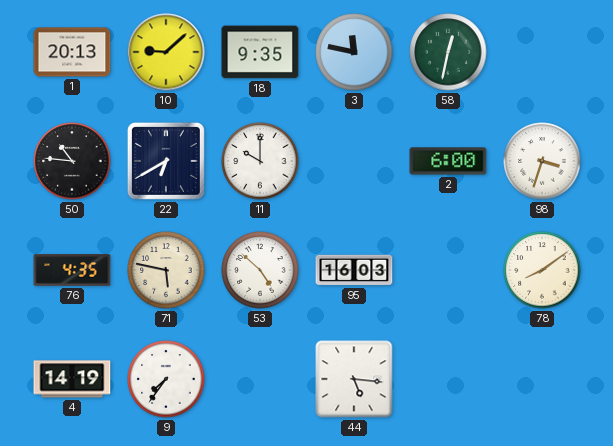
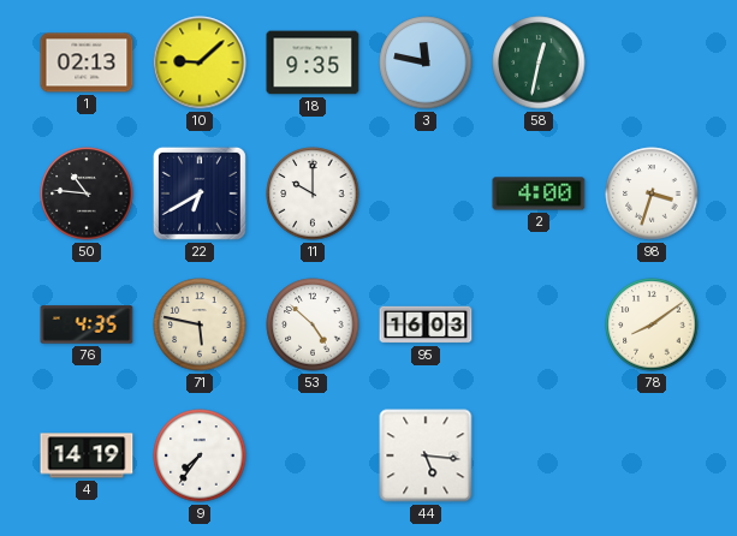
1: 20:13 -> 02:13 (87, 62)
2: 6:00 -> 4:00 (539, 193)
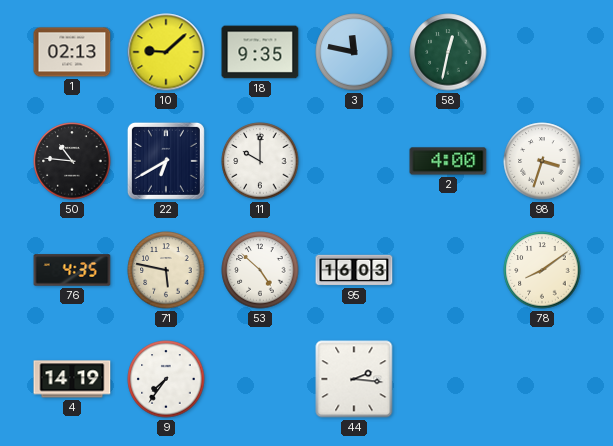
44: 5:16 -> 2:16 (354, 379)
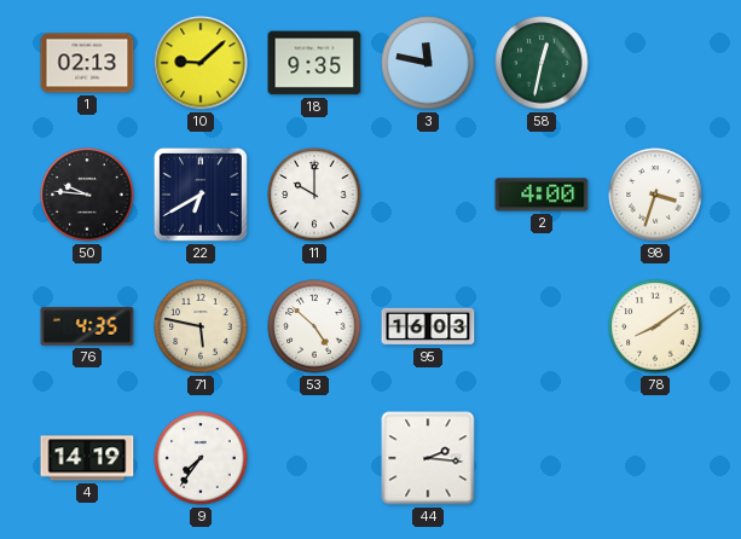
50: 10:46 -> 9:46 (87, 195)
